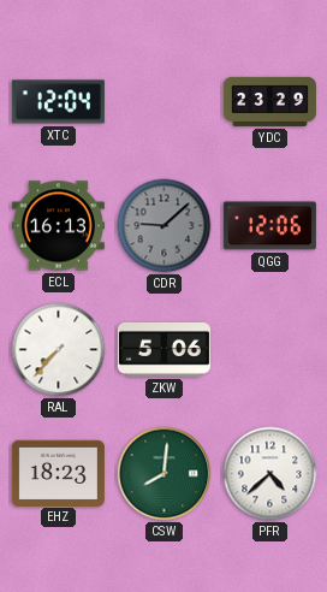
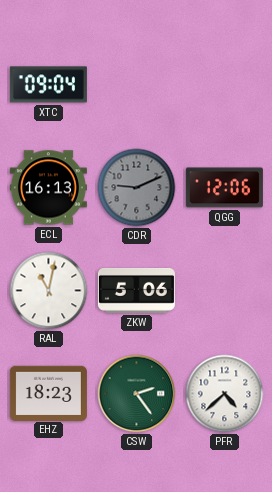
XTC: 12:04 -> 09:04 (48, 85)
YDC: 23:29 -> none (269, 101)
CDR: 9:08 -> 9:11 (137, 188)
RAL: 7:37 -> 11:02 (49, 291)
CSW: 8:01 -> 2:24 (137, 394)
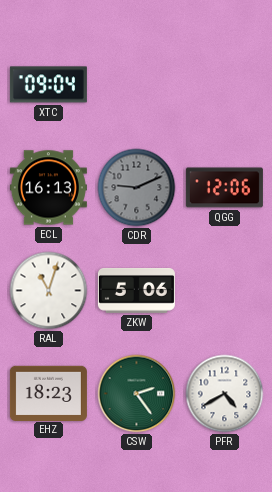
RAL: 11:02 -> 11:03 (49, 291)
PFR: 4:38 -> 4:40 (225, 394)
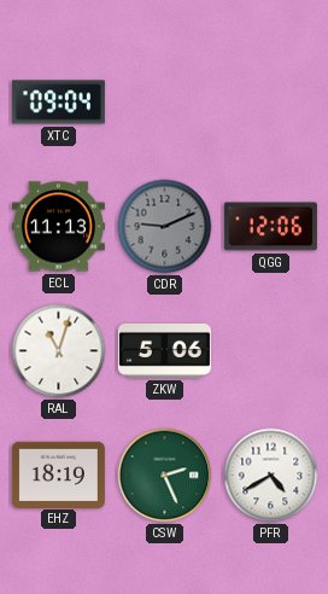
ECL: 16:13 -> 11:13 (58, 227)
EHZ: 18:23 -> 18:19 (58, 474)
CSW: 2:24 -> 2:26 (165, 476)
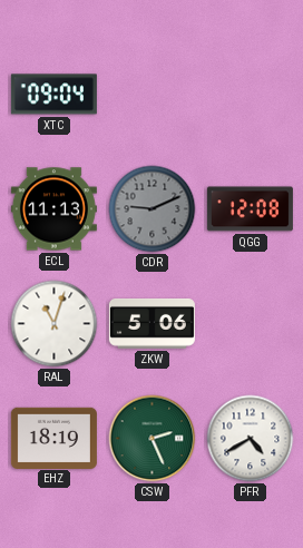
QGG: 12:06 -> 12:08 (250, 209)
